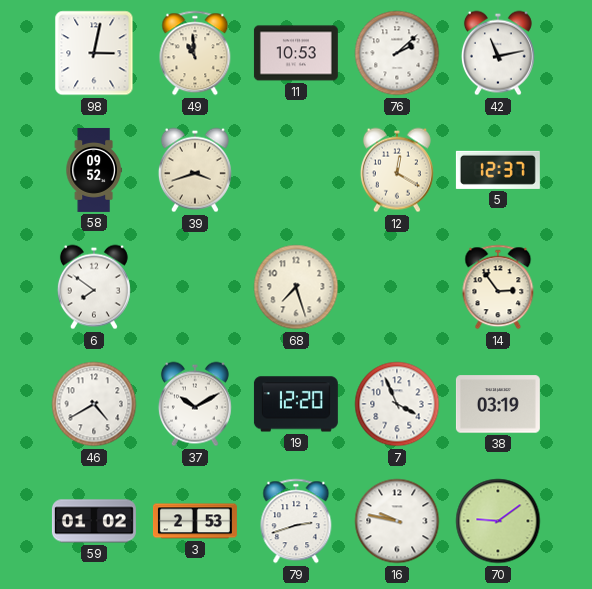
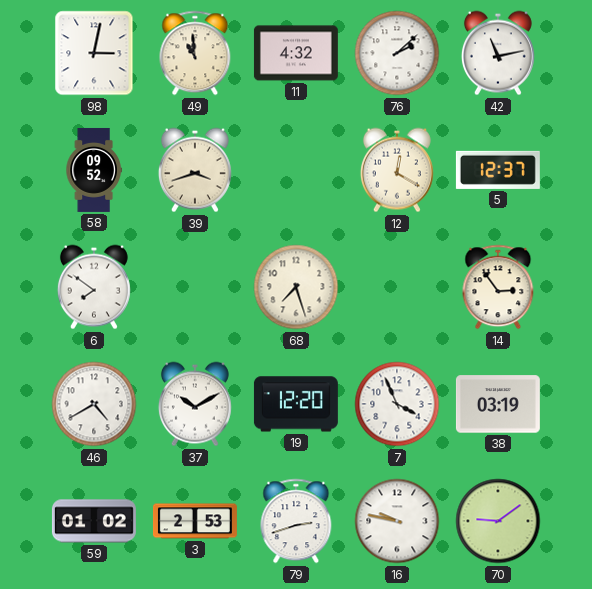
11: 10:53 -> 4:32 (296, 53)
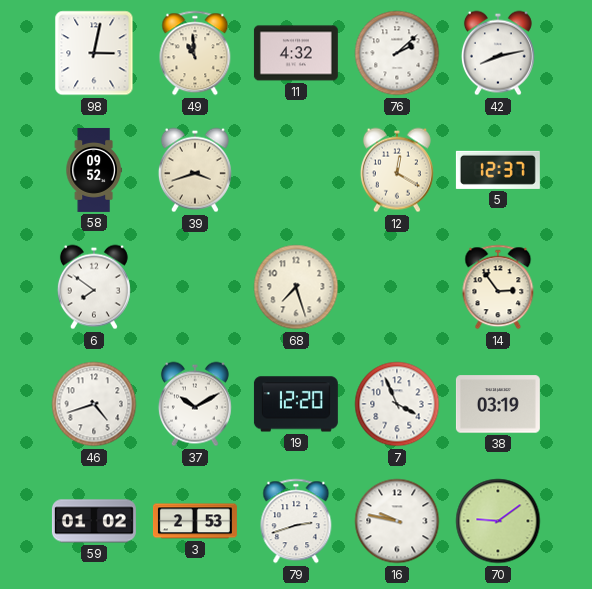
42: 11:13 -> 8:13 (498, 53)
46: 4:40 -> 4:42 (94, 404)
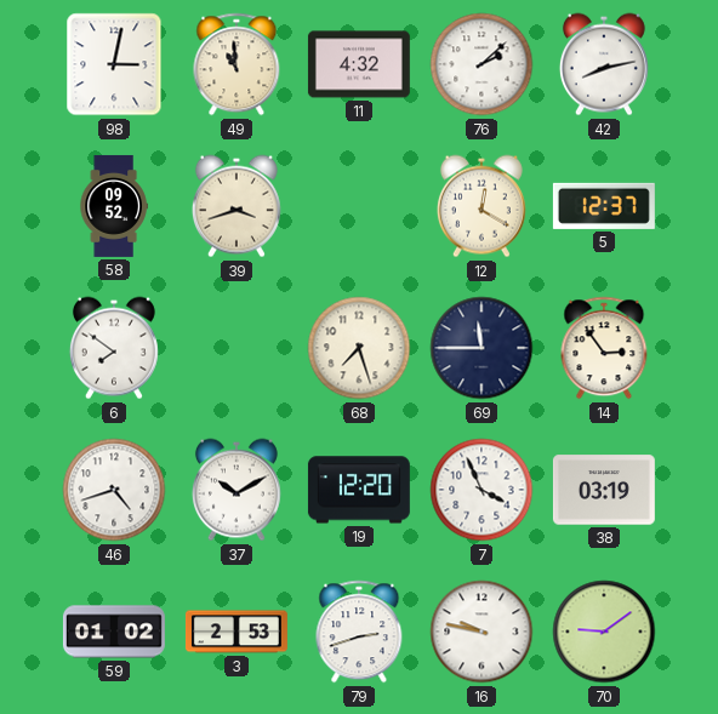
69: none -> 11:45 (481, 348)
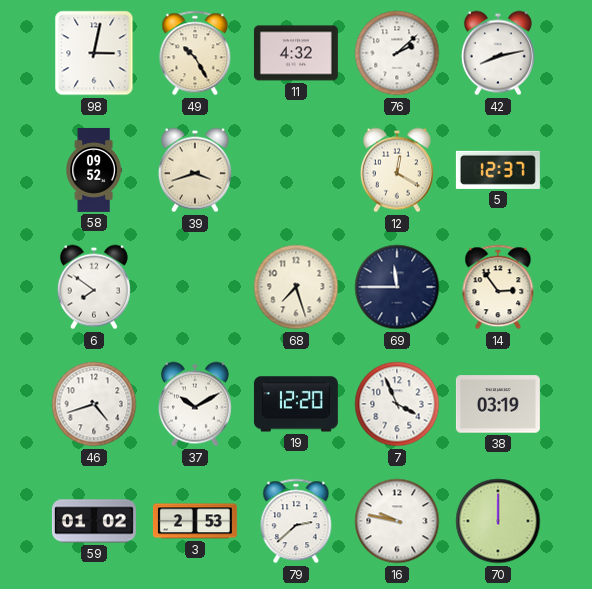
49: 10:59 -> 10:25 (195, 53)
79: 2:42 -> 2:38 (296, 521)
70: 9:09 -> 12:00 (498, 521)
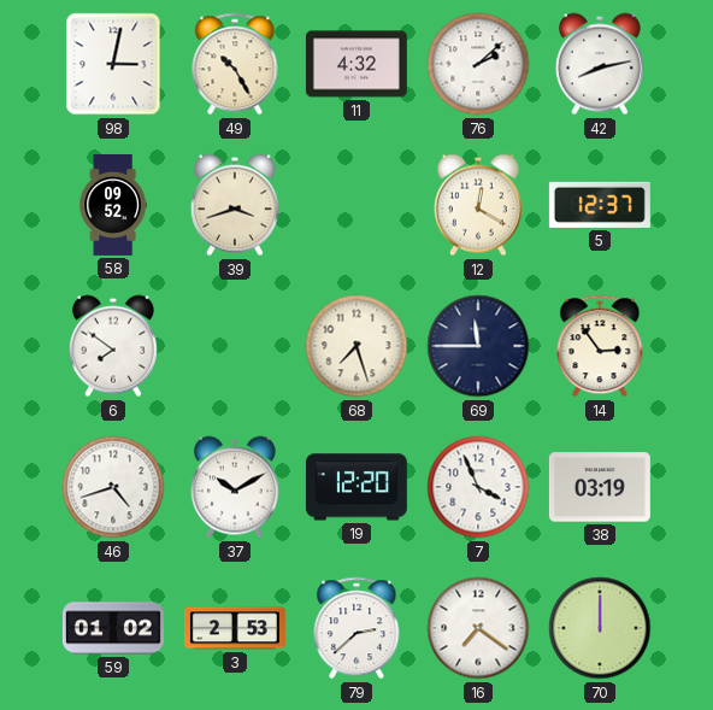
16: 9:47 -> 7:21 (478, 628)
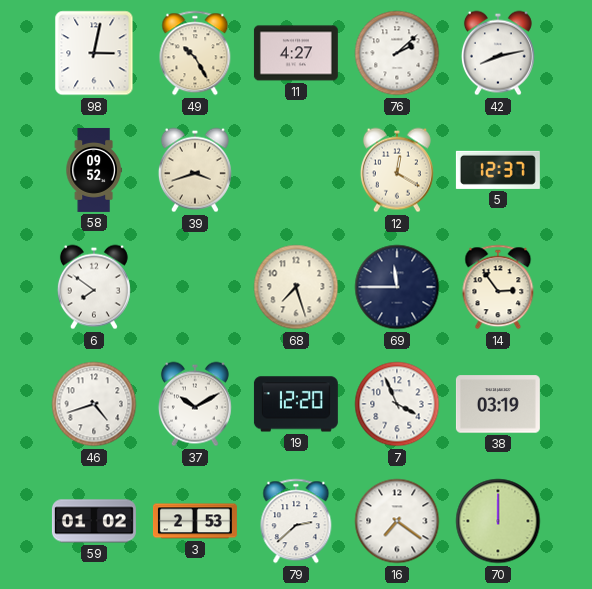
11: 4:32 -> 4:27 (296, 53)
